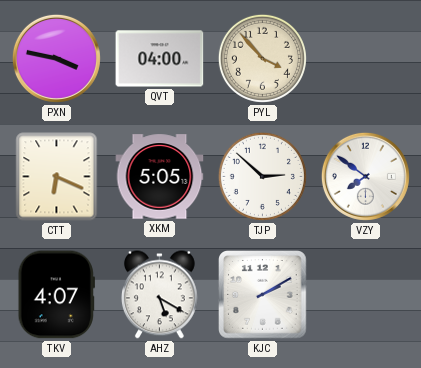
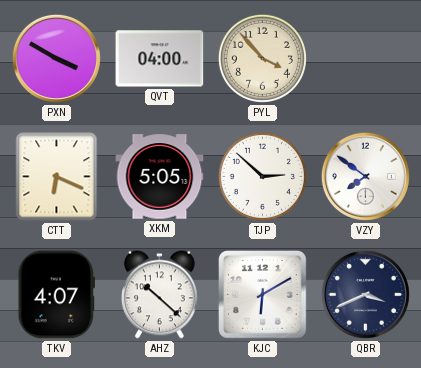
PXN: 3:47 -> 3:50 (56, 58)
AHZ: 5:20 -> 10:22 (160, 295)
KJC: 2:10 -> 6:10 (263, 295)
QBR: none -> 3:41 (365, 294)
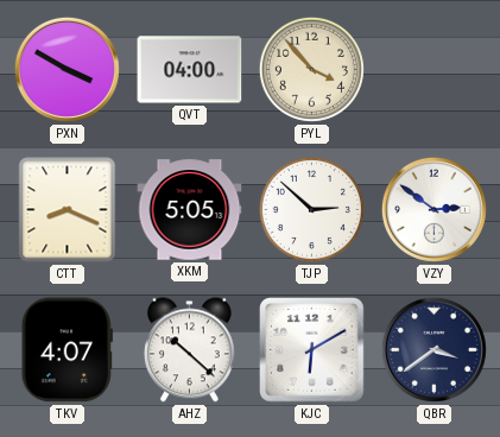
CTT: 6:19 -> 8:19 (68, 210)
VZY: 7:51 -> 2:51 (433, 209)
QBR: 3:41 -> 3:39 (433, 349)
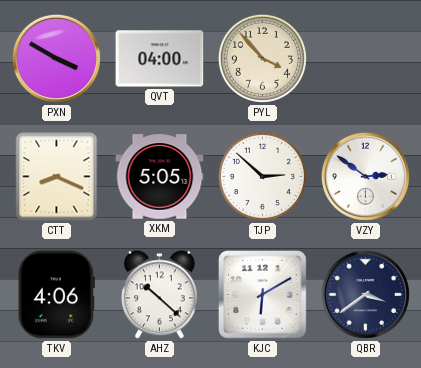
TKV: 4:07 -> 4:06 (56, 295)
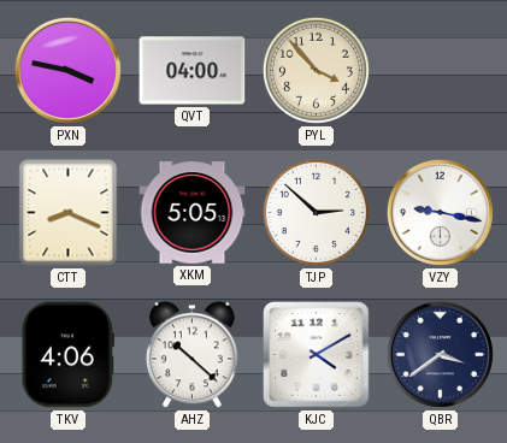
PXN: 3:50 -> 3:47 (67, 70)
VZY: 2:51 -> 9:17 (440, 212)
KJC: 6:10 -> 4:10 (317, 355)
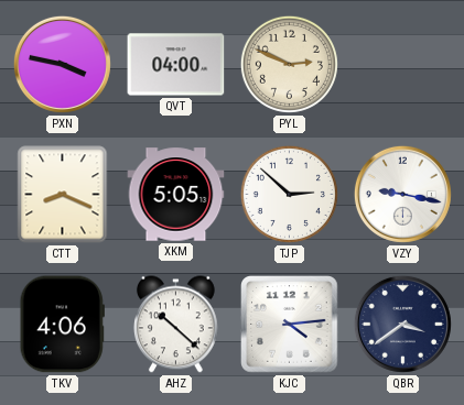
PYL: 3:53 -> 2:49 (289, 64)
KJC: 4:10 -> 4:14 (290, 325)
